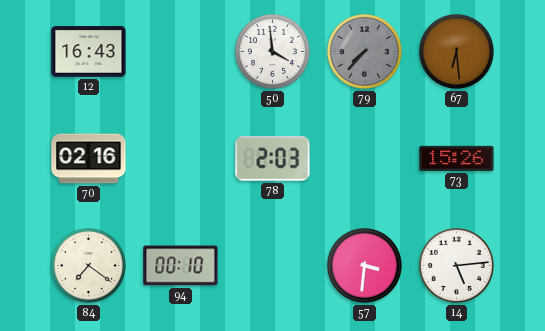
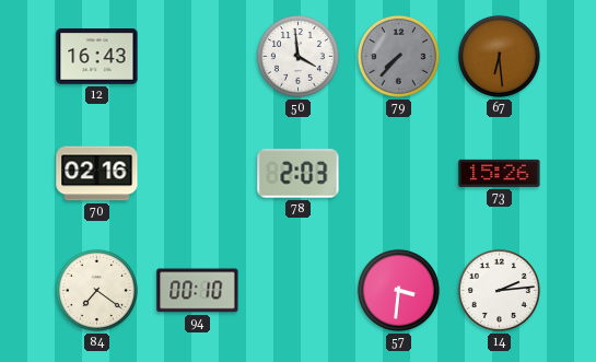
14: 5:14 -> 2:14 (499, 290)
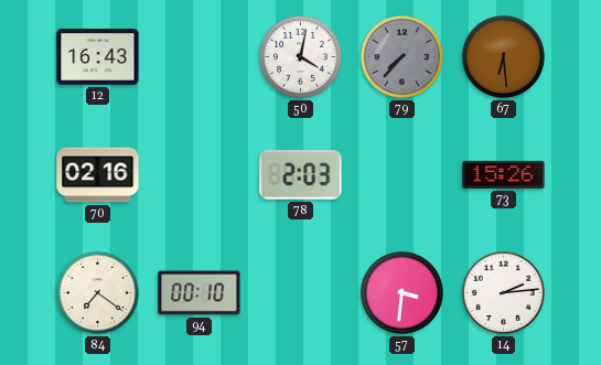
50: 3:59 -> 4:02 (300, 56)
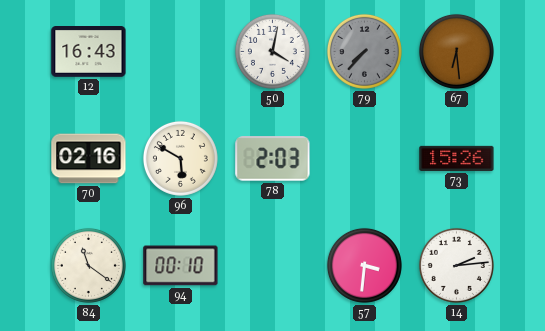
96: none -> 5:50 (180, 158)
84: 7:21 -> 11:21 (88, 265)
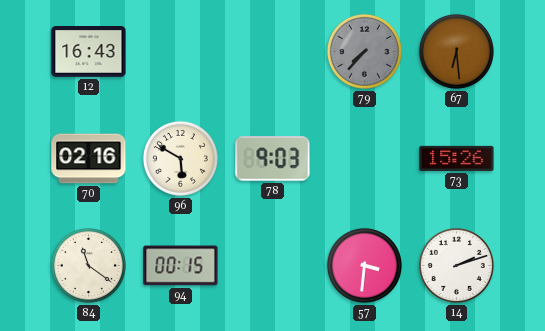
50: 4:02 -> none (272, 51)
78: 2:03 -> 9:03 (273, 159)
94: 00:10 -> 00:15 (181, 266)
14: 2:14 -> 2:12 (456, 265)
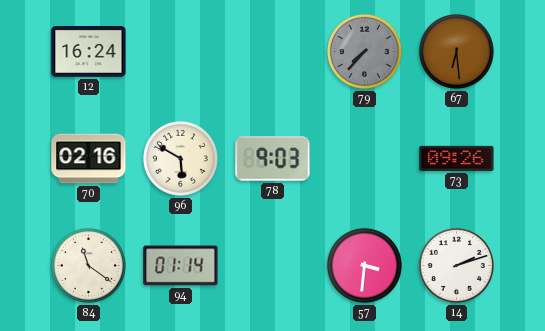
12: 16:43 -> 16:24 (89, 52)
73: 15:26 -> 09:26 (457, 158)
94: 00:15 -> 01:14 (181, 266)
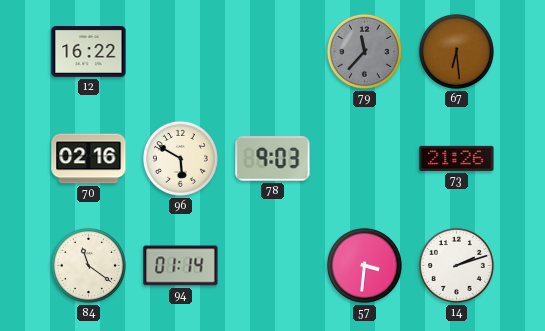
12: 16:24 -> 16:22 (89, 52)
79: 7:37 -> 11:37 (364, 51)
73: 09:26 -> 21:26 (457, 158)
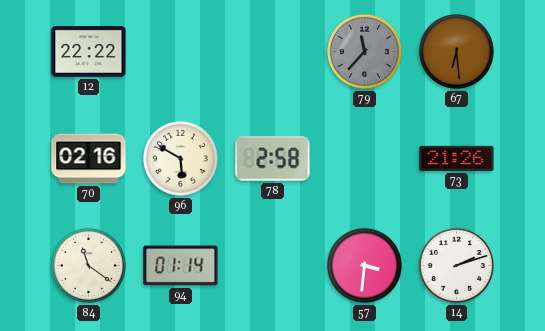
12: 16:22 -> 22:22 (89, 52)
78: 9:03 -> 2:58 (273, 159)
